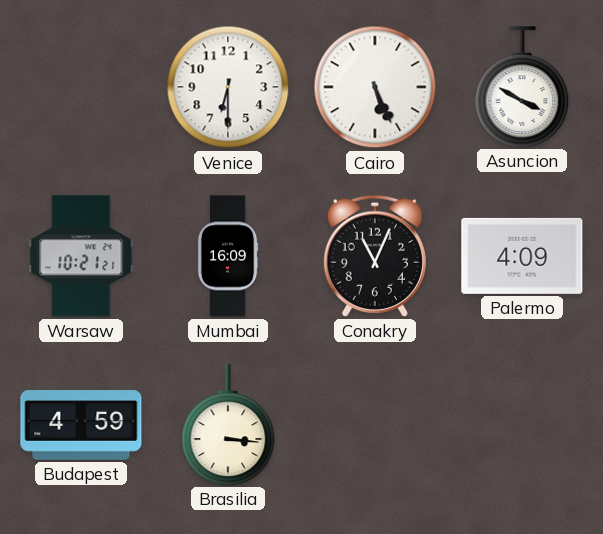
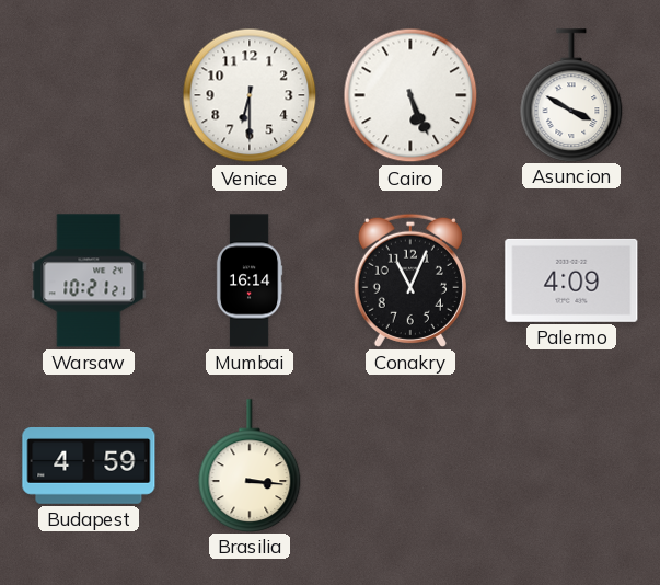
Mumbai: 16:09 -> 16:14 (250, 280)
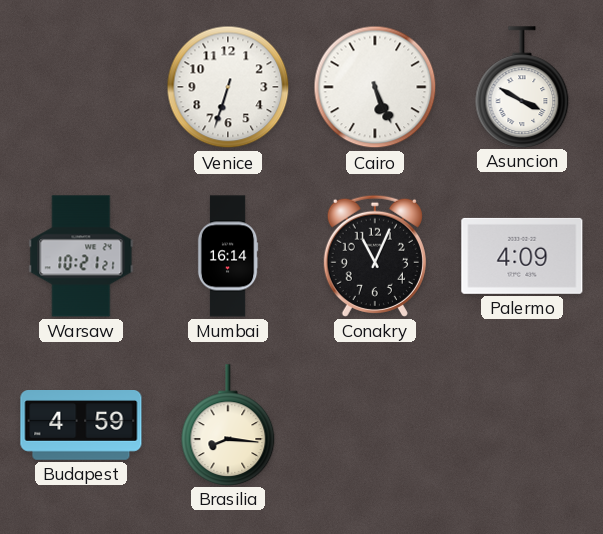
Venice: 6:30 -> 6:33 (228, 87)
Brasilia: 3:16 -> 8:16 (228, 425)
